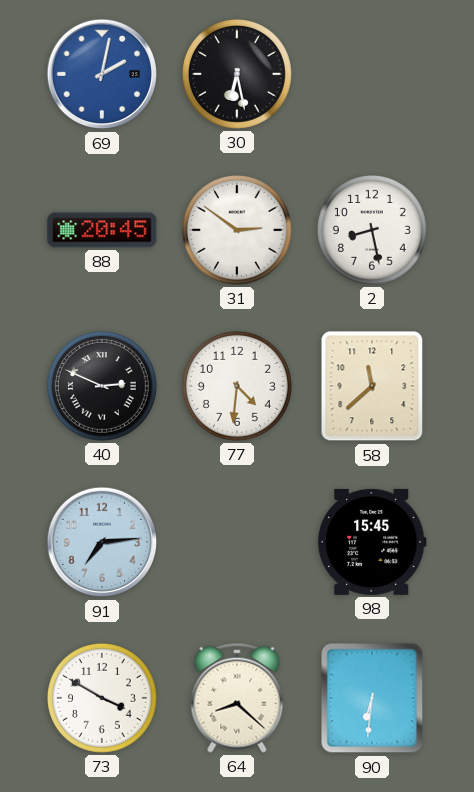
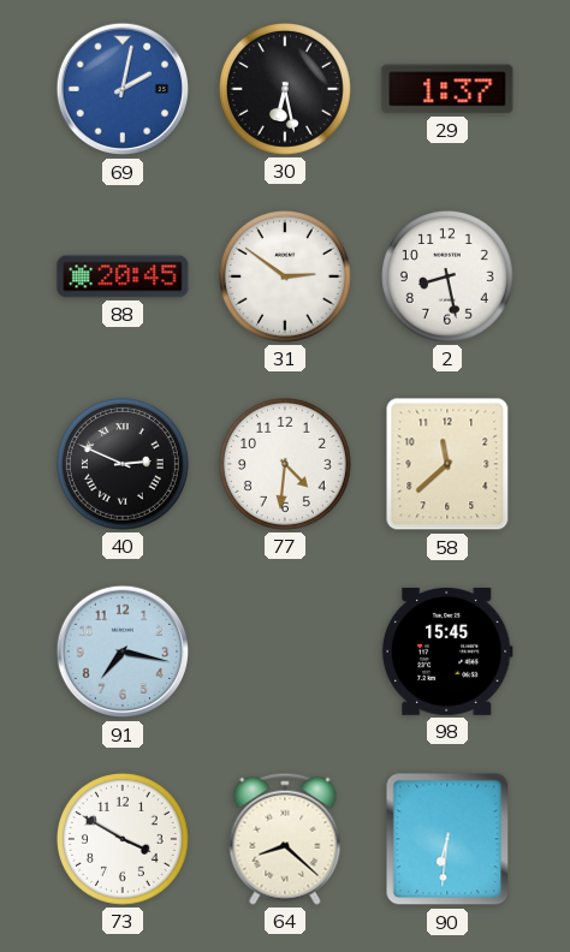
29: none -> 1:37 (447, 89)
91: 7:14 -> 7:17 (123, 651)
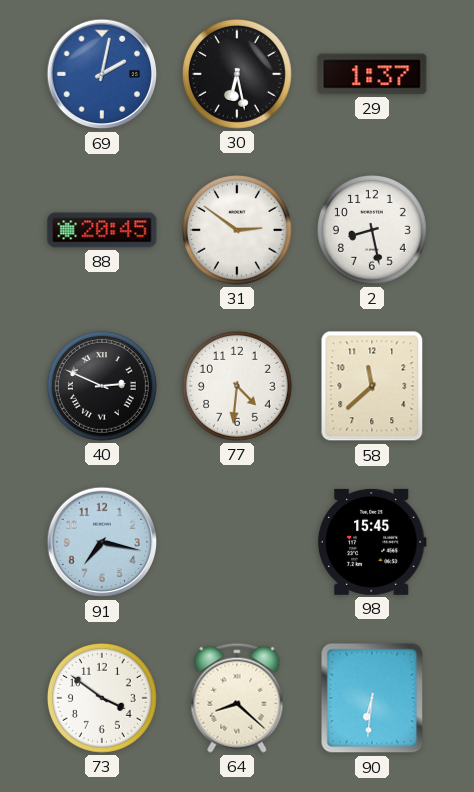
73: 3:50 -> 3:51 (102, 698)
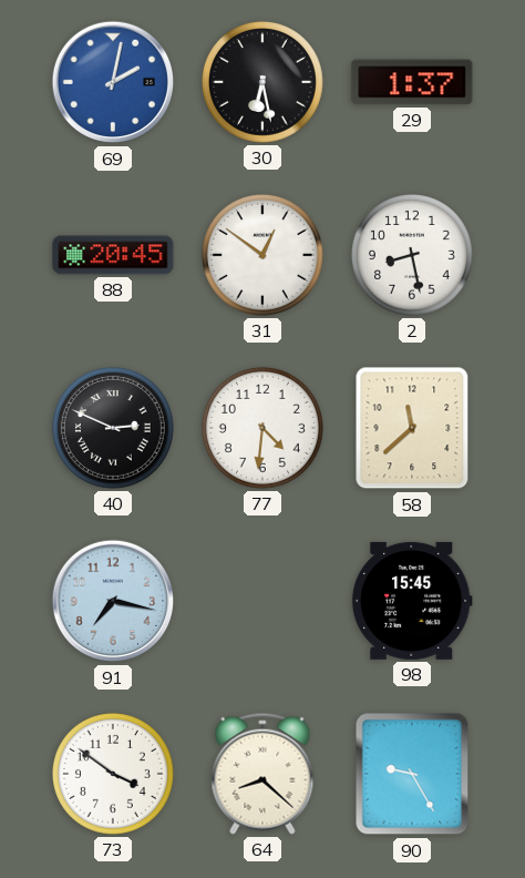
31: 2:51 -> 12:51 (262, 255)
90: 6:31 -> 9:25 (412, 774)
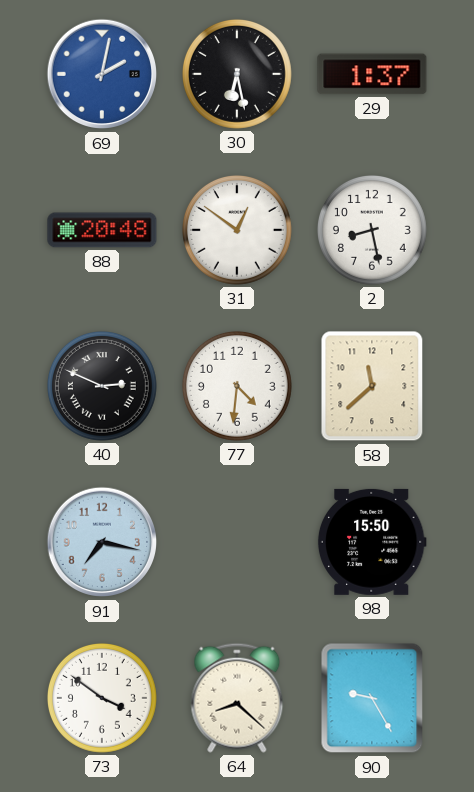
88: 20:45 -> 20:48 (102, 230)
98: 15:45 -> 15:50 (372, 542)
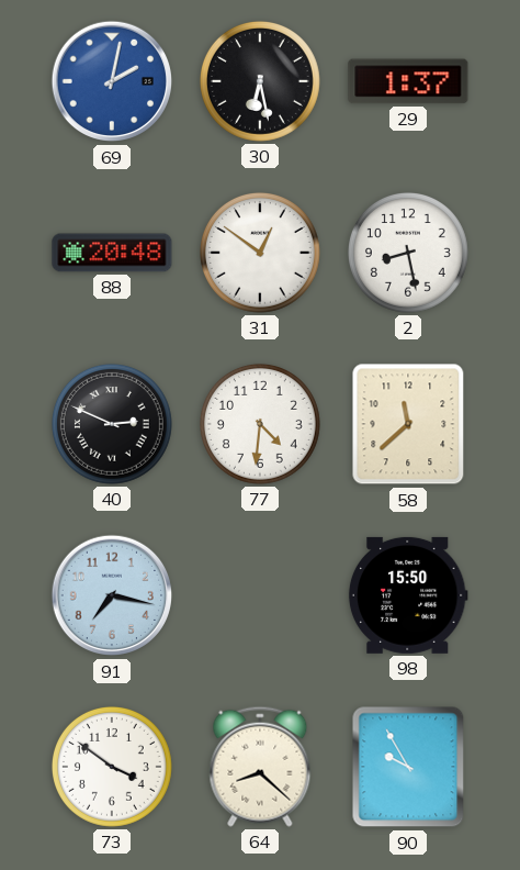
90: 9:25 -> 9:55 (408, 767)
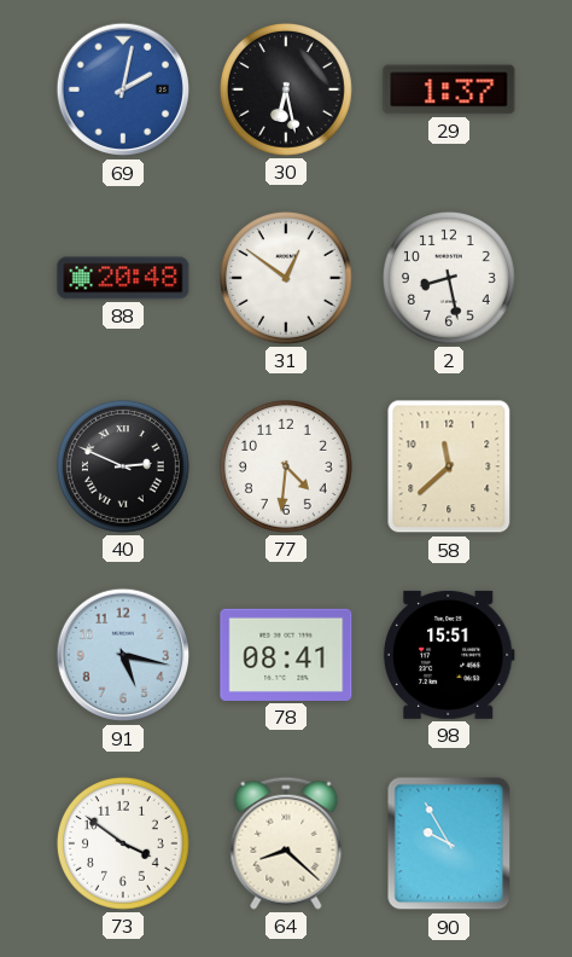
91: 7:17 -> 5:17 (123, 655)
78: none -> 08:41 (286, 655)
98: 15:50 -> 15:51 (449, 655)
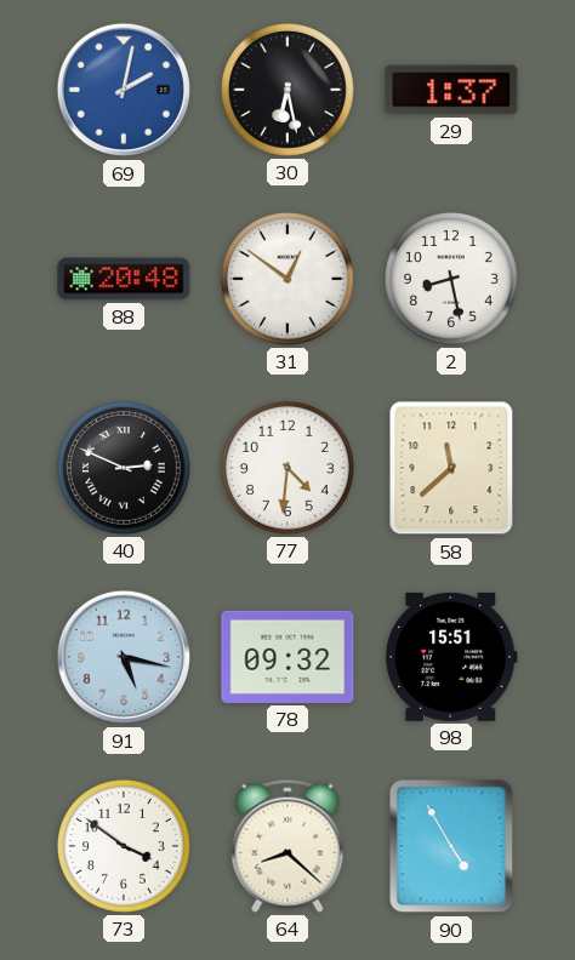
78: 08:41 -> 09:32 (287, 657)
90: 9:55 -> 4:55 (451, 846)
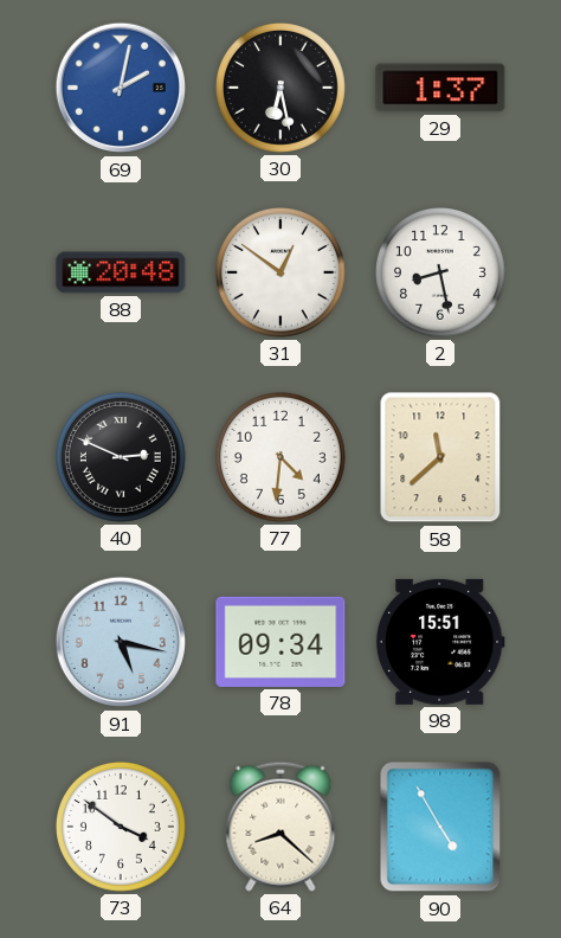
78: 09:32 -> 09:34 (280, 642)
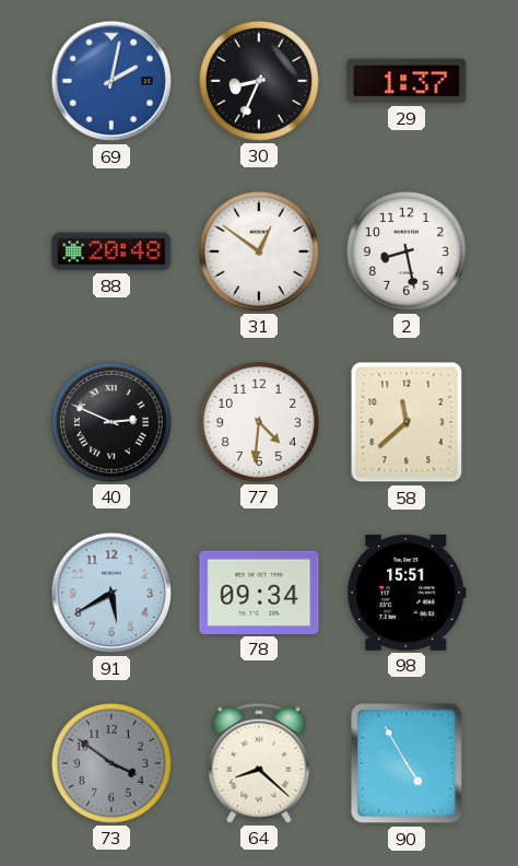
30: 6:28 -> 8:34 (259, 81)
91: 5:17 -> 5:40 (111, 593)
73 dial: white -> grey (111, 763)
